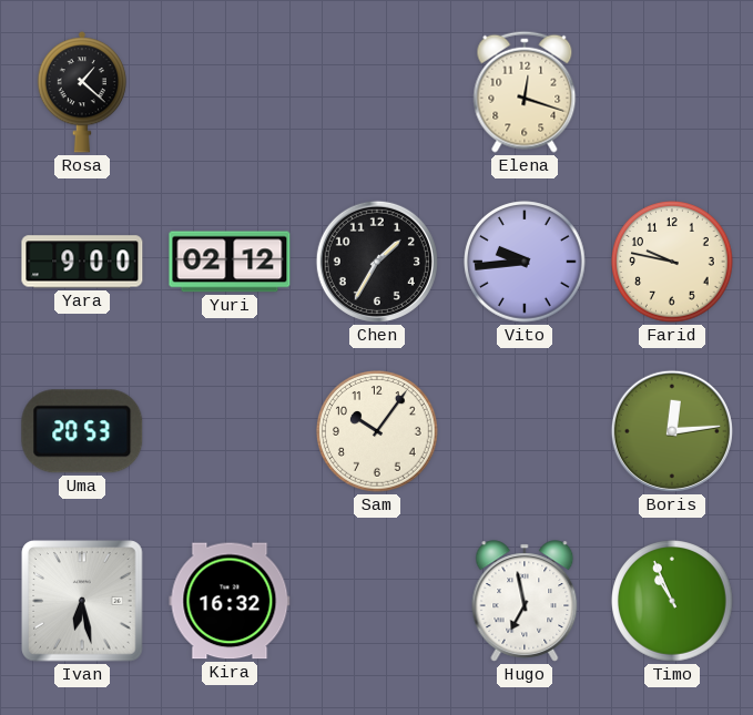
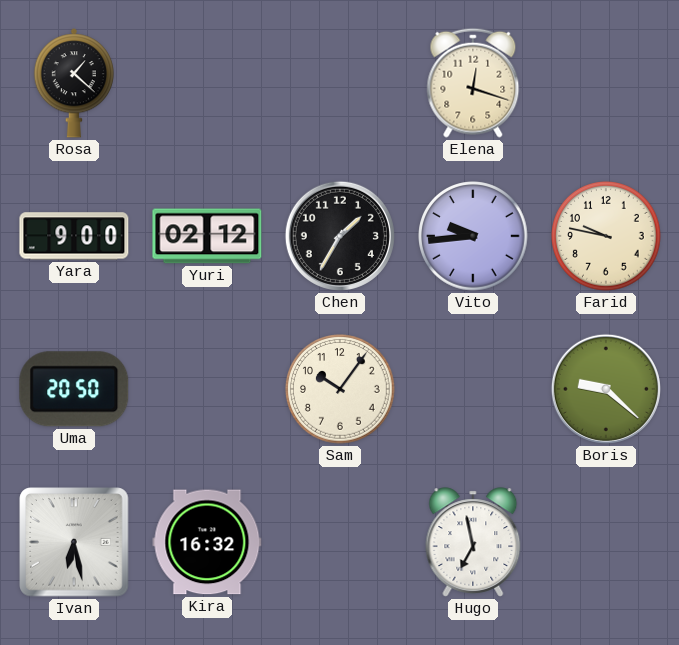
Uma: 20:53 -> 20:50 (74, 389)
Boris: 12:14 -> 9:22 (606, 389)
Timo: 10:56 -> none (672, 601)
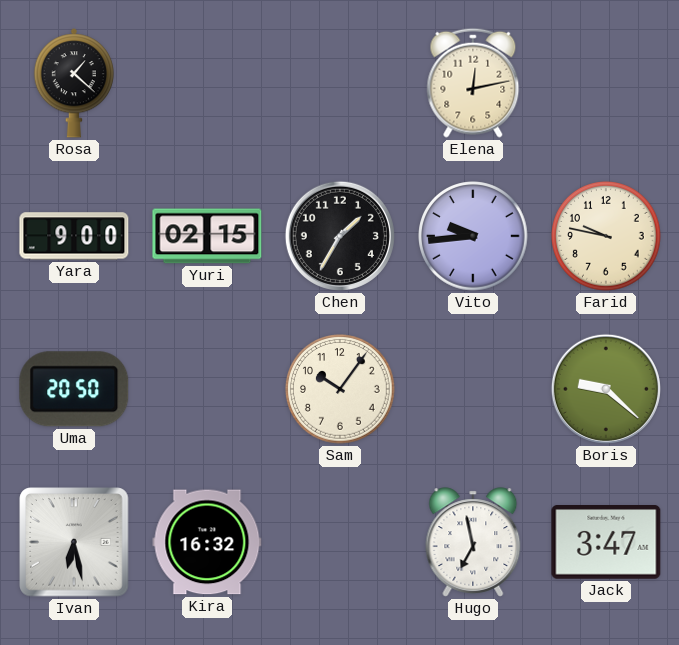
Elena: 12:18 -> 12:13 (473, 83)
Yuri: 02:12 -> 02:15 (207, 236)
Jack: none -> 3:47 (606, 543)
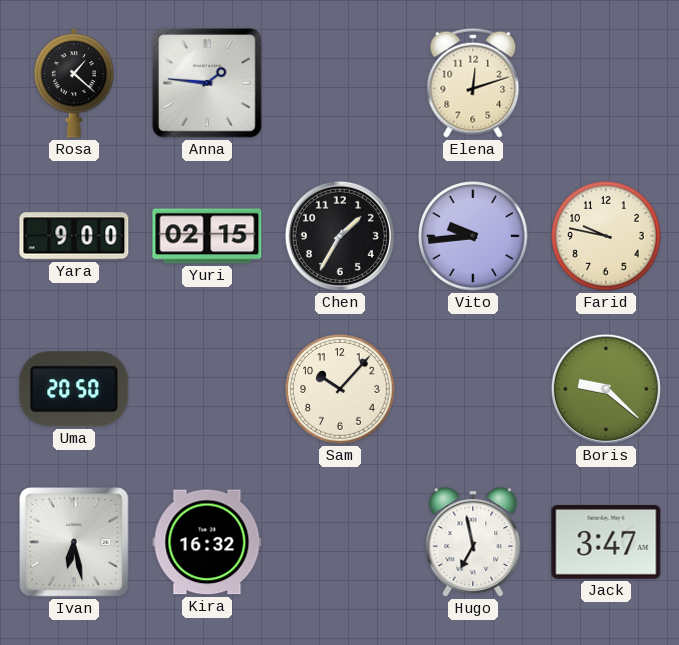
Anna: none -> 1:46 (207, 83)
Elena: 12:13 -> 12:12 (473, 83)
Sam: 10:06 -> 10:07 (340, 389)
